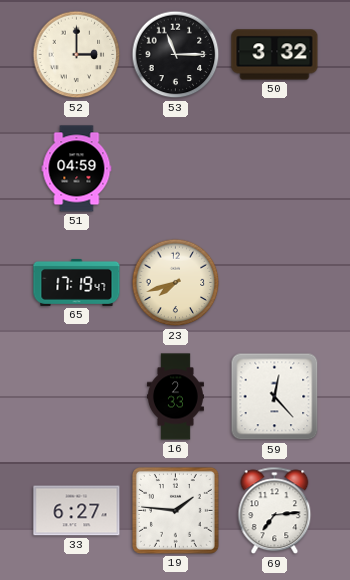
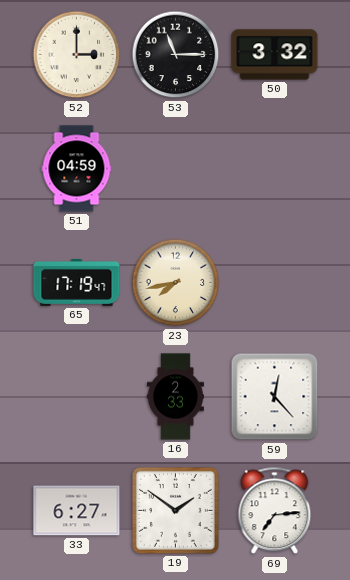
23: 7:42 -> 7:43 (176, 283)
19: 1:46 -> 1:51 (175, 510)
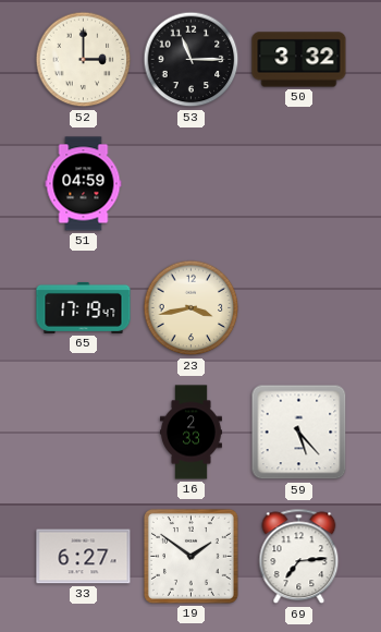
23: 7:43 -> 3:43 (192, 308)
59: 12:23 -> 5:23 (299, 433)
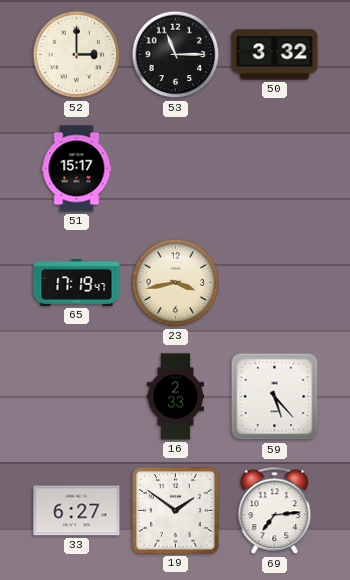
51: 04:59 -> 15:17 (77, 169)
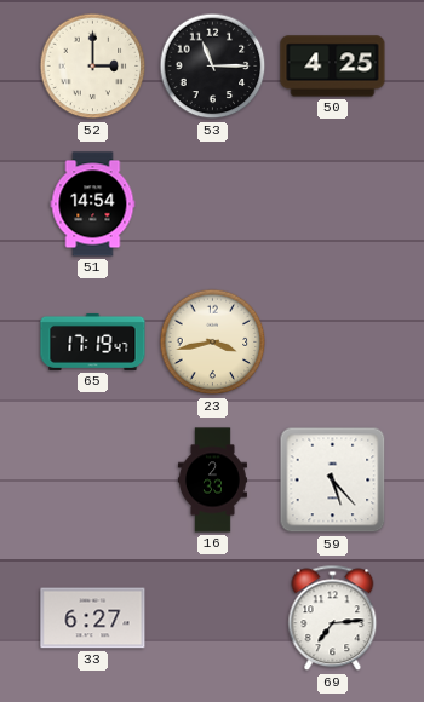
50: 3:32 -> 4:25 (333, 67)
51: 15:17 -> 14:54 (93, 205)
19: 1:51 -> none (175, 510)
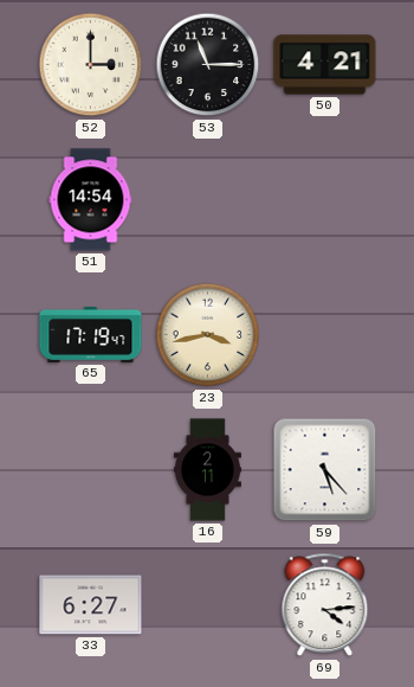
50: 4:25 -> 4:21 (325, 65)
16: 2:33 -> 2:11 (207, 470)
69: 7:14 -> 4:14 (325, 605)
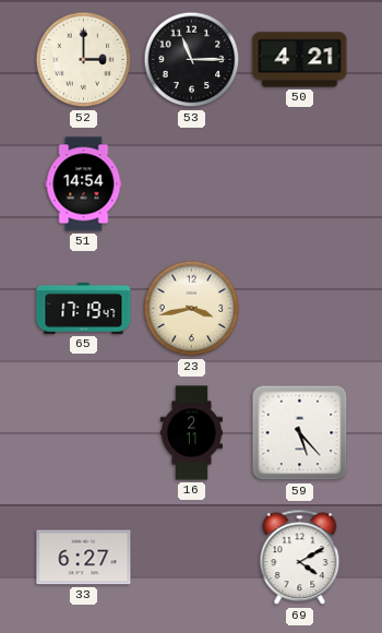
69: 4:14 -> 4:10 (300, 558)
